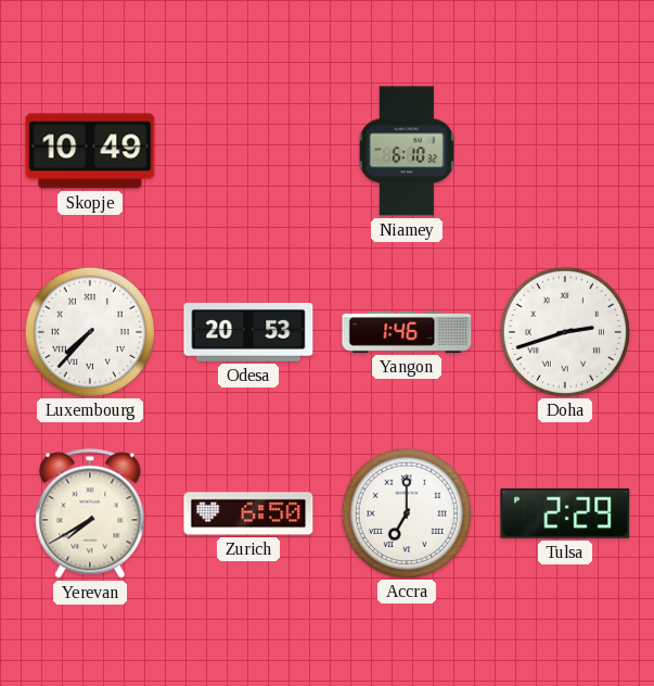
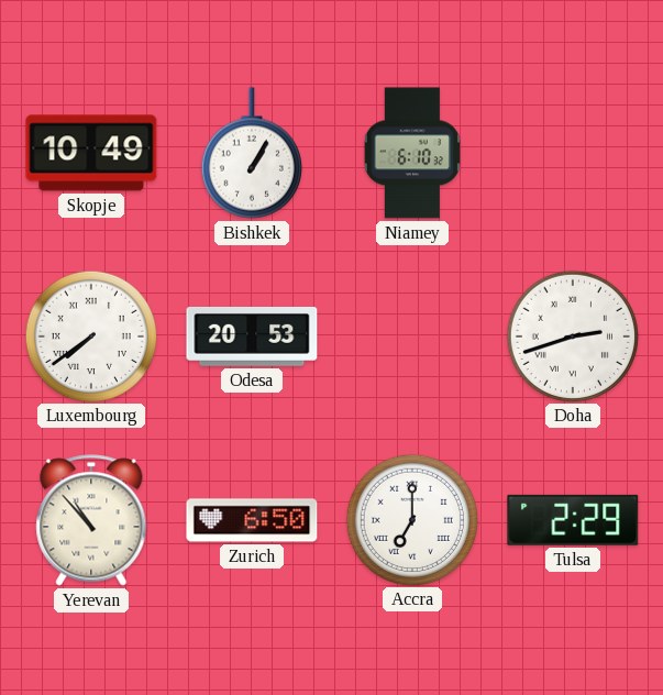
Bishkek: none -> 1:05 (252, 153)
Luxembourg: 7:37 -> 7:39 (90, 335)
Yangon: 1:46 -> none (407, 332)
Yerevan: 7:40 -> 10:53 (91, 520)
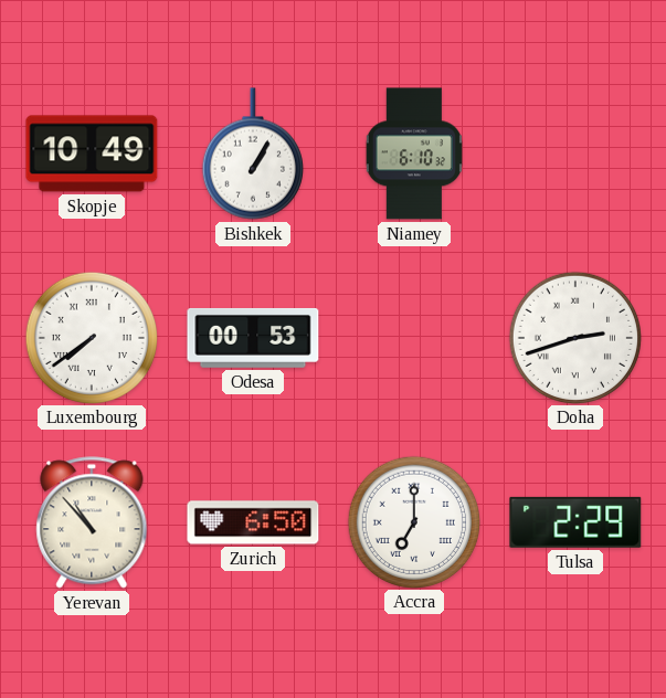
Odesa: 20:53 -> 00:53 (253, 338)
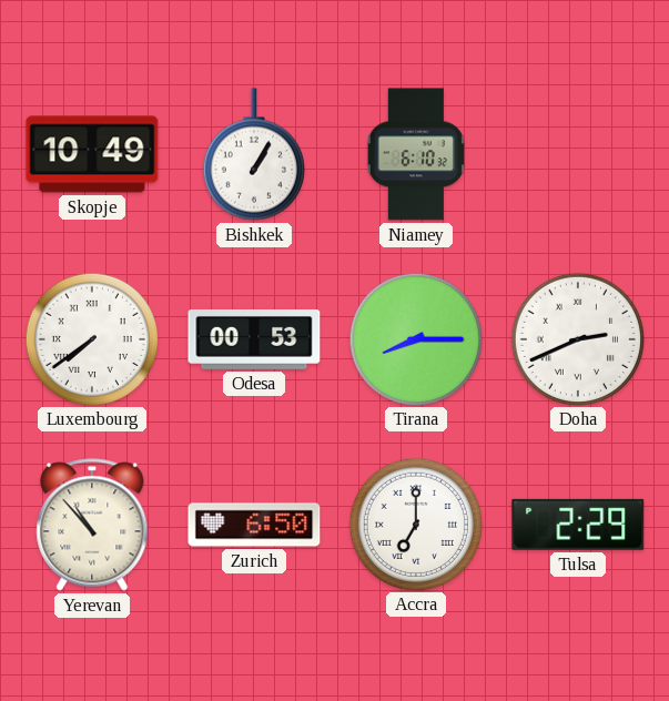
Tirana: none -> 8:15 (415, 338)
Doha: 2:42 -> 2:41 (577, 338)
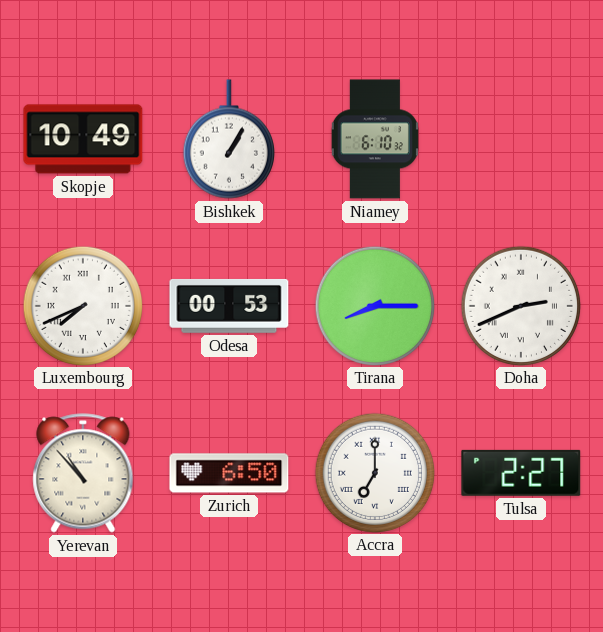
Luxembourg: 7:39 -> 7:41 (82, 305)
Tulsa: 2:29 -> 2:27 (521, 473)
